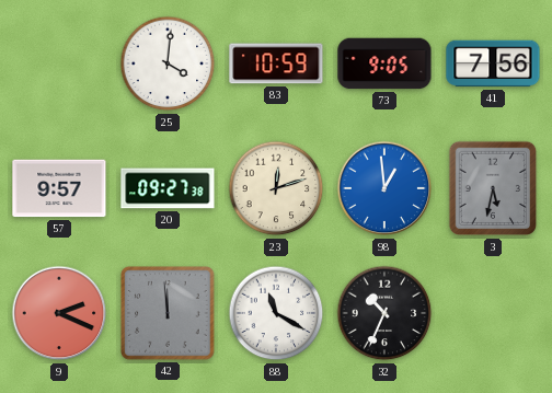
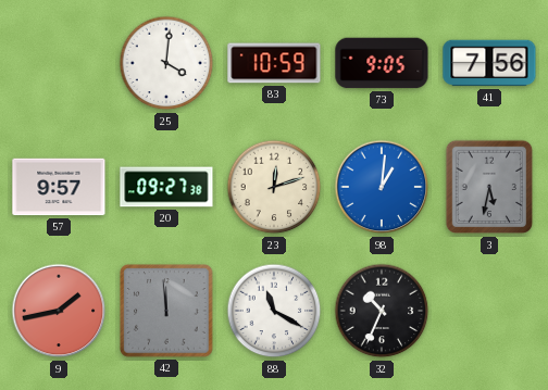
98: 12:59 -> 1:01 (382, 187)
9: 2:19 -> 1:43 (59, 311)
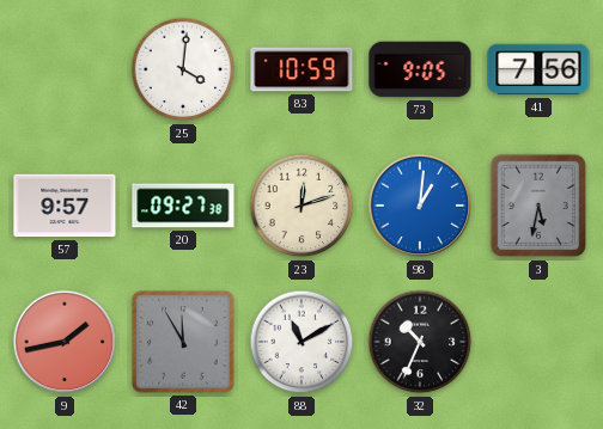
42: 11:59 -> 11:55 (183, 342)
88: 11:20 -> 11:10 (301, 342)
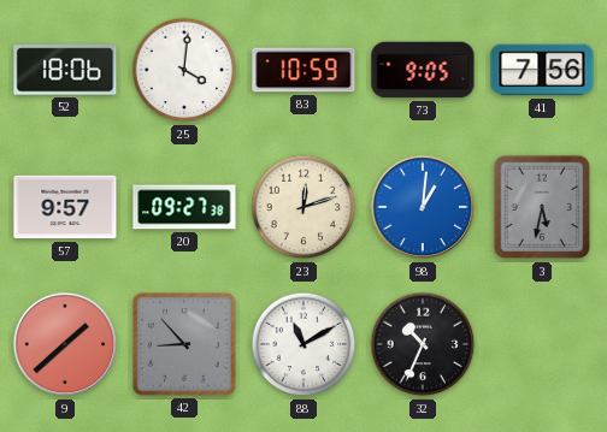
52: none -> 18:06 (65, 70)
9: 1:43 -> 1:38 (65, 344)
42: 11:55 -> 8:53 (184, 344)
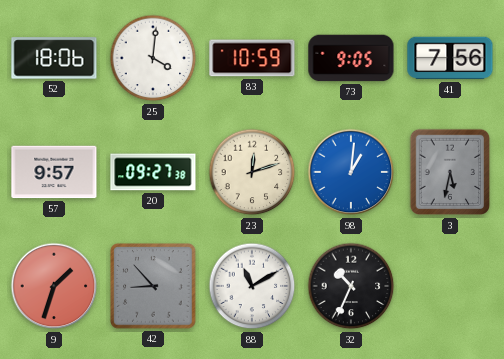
9: 1:38 -> 1:33 (54, 286)
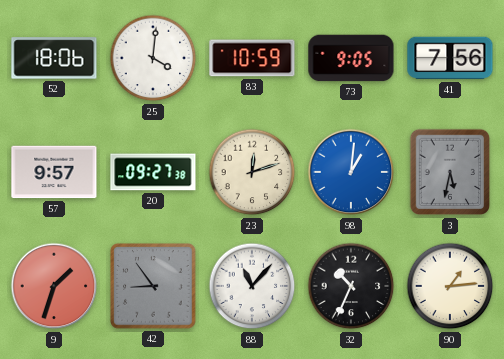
42: 8:53 -> 8:54 (153, 286)
88: 11:10 -> 11:07 (252, 286)
90: none -> 1:14 (450, 286)
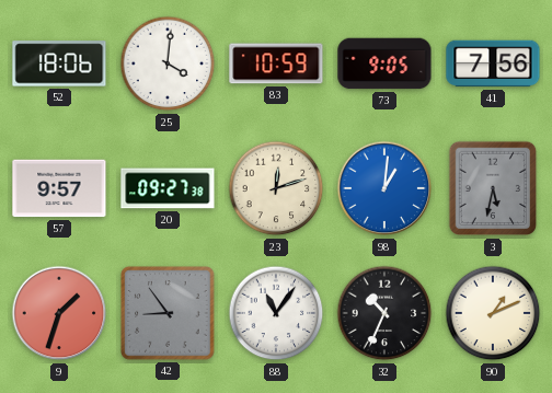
88: 11:07 -> 11:06 (276, 313)
90: 1:14 -> 1:11 (493, 313)
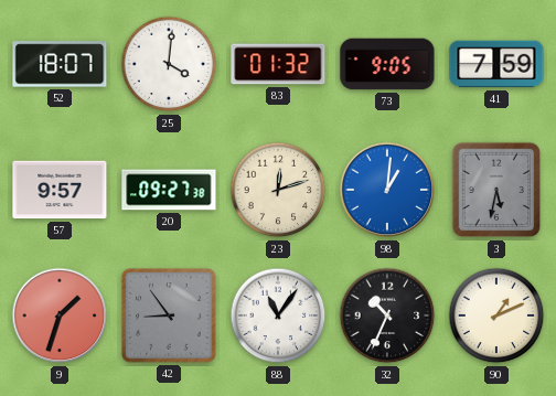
52: 18:06 -> 18:07 (60, 64)
83: 10:59 -> 01:32 (278, 64)
41: 7:56 -> 7:59 (496, 64)
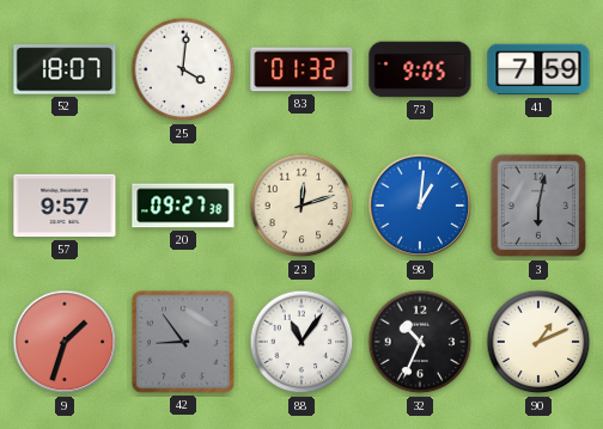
3: 5:32 -> 6:02 (538, 206)
